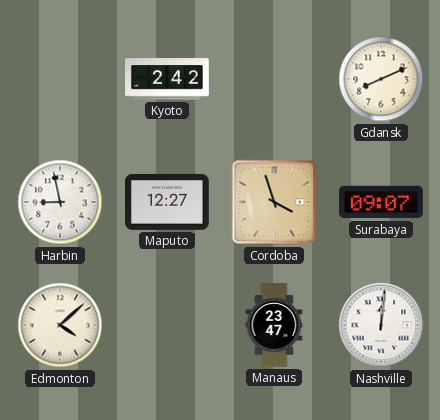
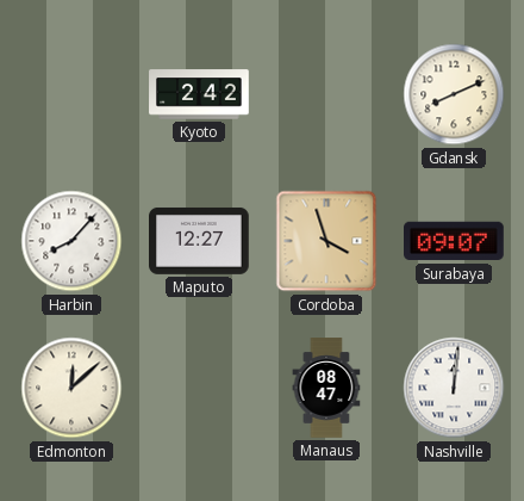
Harbin: 8:58 -> 8:07 (71, 241)
Edmonton: 4:08 -> 12:08 (71, 388)
Manaus: 23:47 -> 08:47 (326, 388)
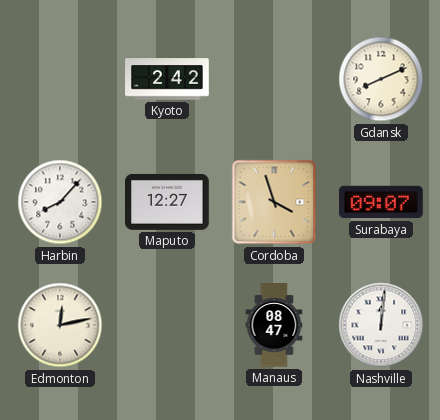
Edmonton: 12:08 -> 12:13 (60, 325)
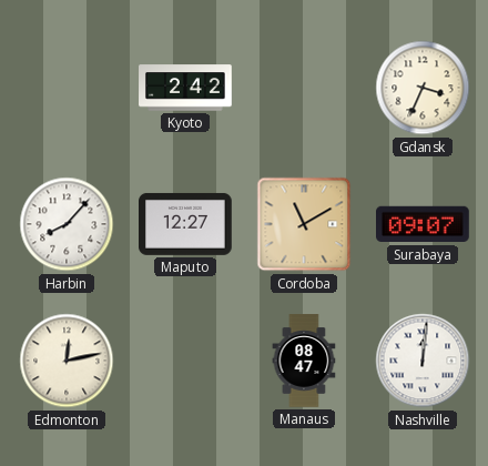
Gdansk: 8:11 -> 3:34 (423, 88)
Cordoba: 3:57 -> 11:10 (304, 224)
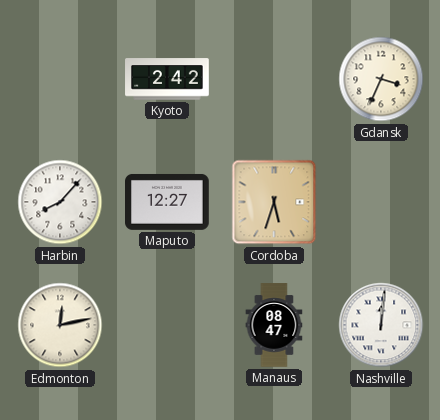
Cordoba: 11:10 -> 5:33 (274, 202)
Surabaya: 09:07 -> none (424, 224)
